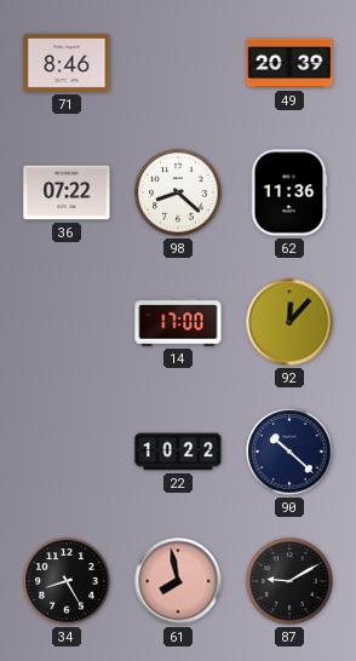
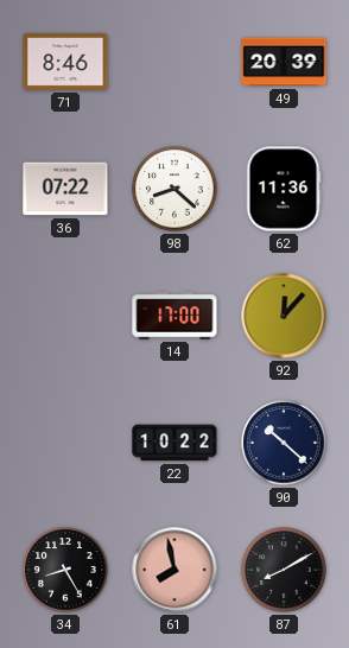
87: 9:10 -> 8:10 (284, 570)
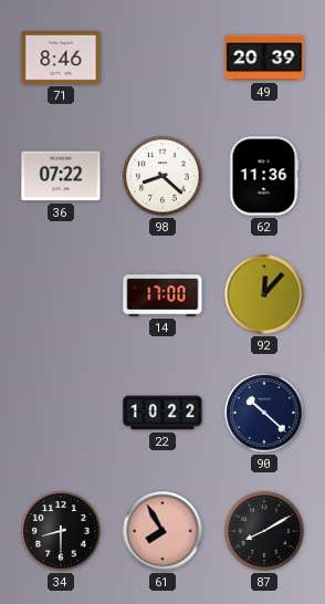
34: 8:25 -> 8:30 (61, 531)
61: 7:58 -> 7:55 (162, 531)
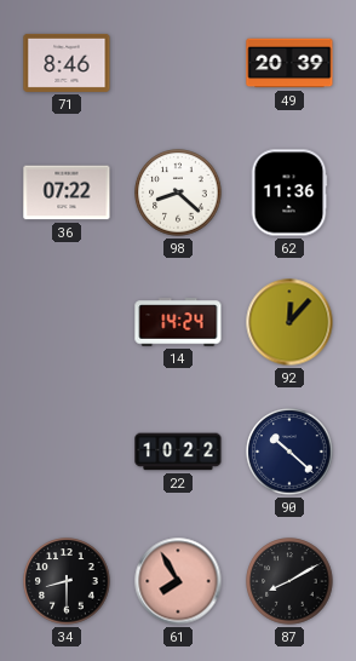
14: 17:00 -> 14:24 (178, 322)
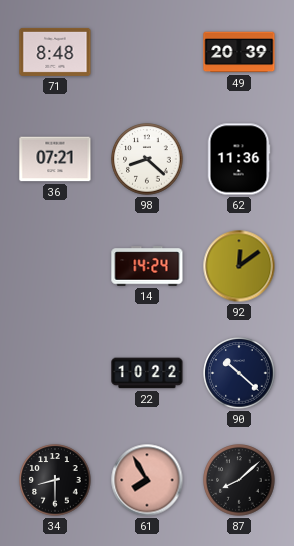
71: 8:46 -> 8:48 (55, 52)
36: 07:22 -> 07:21 (55, 159)
92: 12:07 -> 12:09 (239, 266)
87: 8:10 -> 8:08 (239, 480)
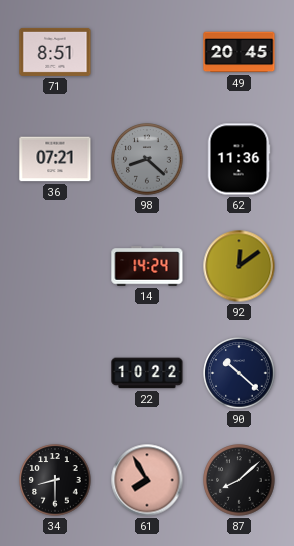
71: 8:48 -> 8:51 (55, 52)
49: 20:39 -> 20:45 (239, 52)
98 dial: white -> grey (147, 159)
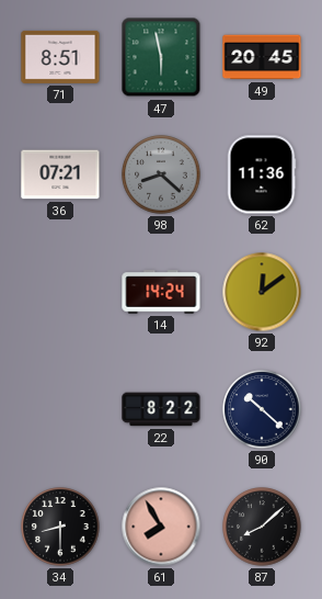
47: none -> 5:58 (161, 57)
22: 10:22 -> 8:22 (161, 409)
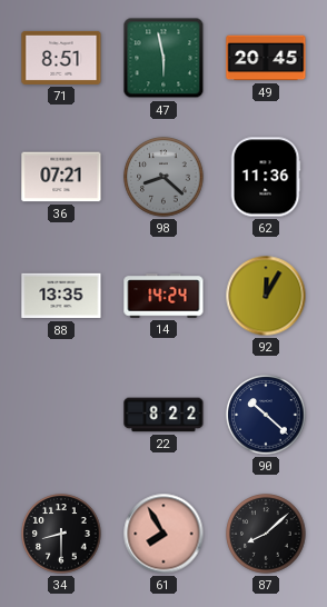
88: none -> 13:35 (61, 296)
92: 12:09 -> 12:05 (266, 296)
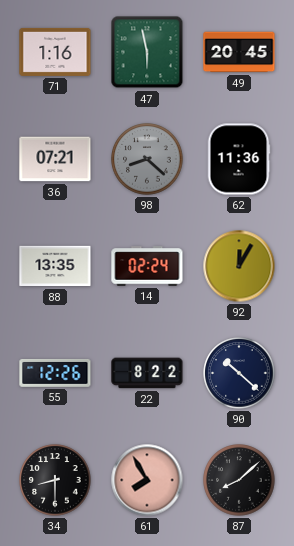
71: 8:51 -> 1:16 (55, 52)
14: 14:24 -> 02:24 (147, 266)
55: none -> 12:26 (55, 373)
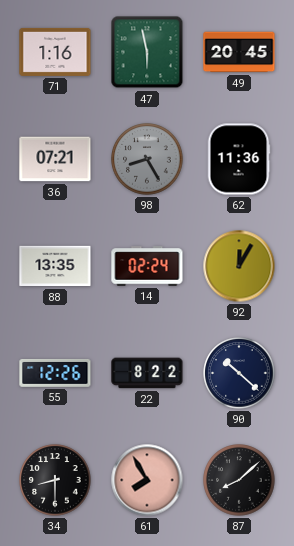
98: 8:22 -> 8:25 (147, 159)
